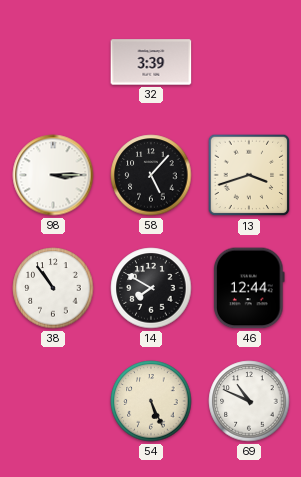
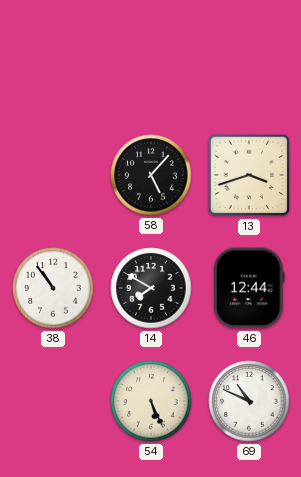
32: 3:39 -> none (151, 62)
98: 3:15 -> none (53, 175)
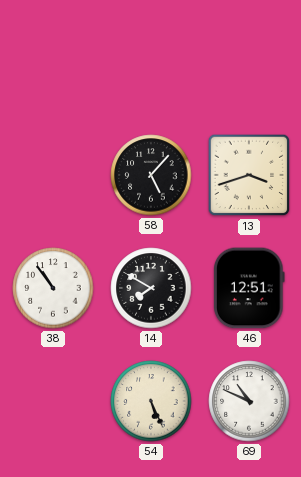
46: 12:44 -> 12:51 (249, 288)
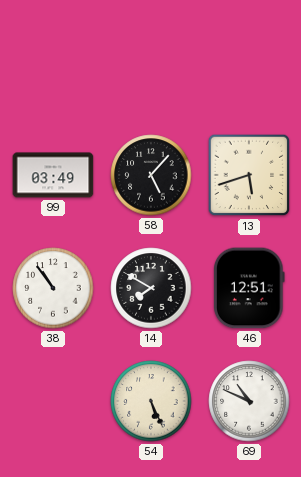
99: none -> 03:49 (53, 175)
13: 3:42 -> 5:42 (249, 175)
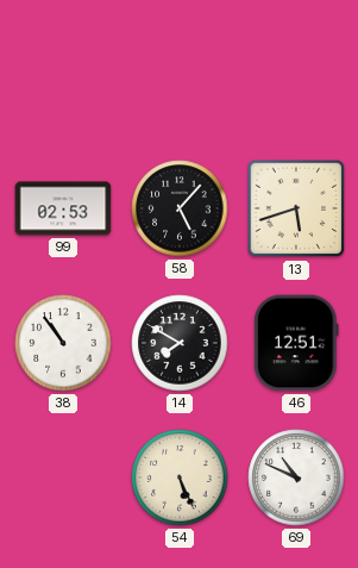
99: 03:49 -> 02:53 (63, 208)
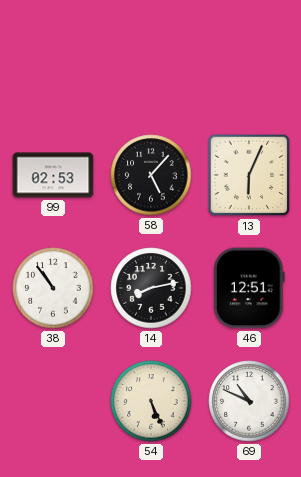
13: 5:42 -> 6:04 (249, 175)
14: 7:50 -> 8:13 (151, 288)
